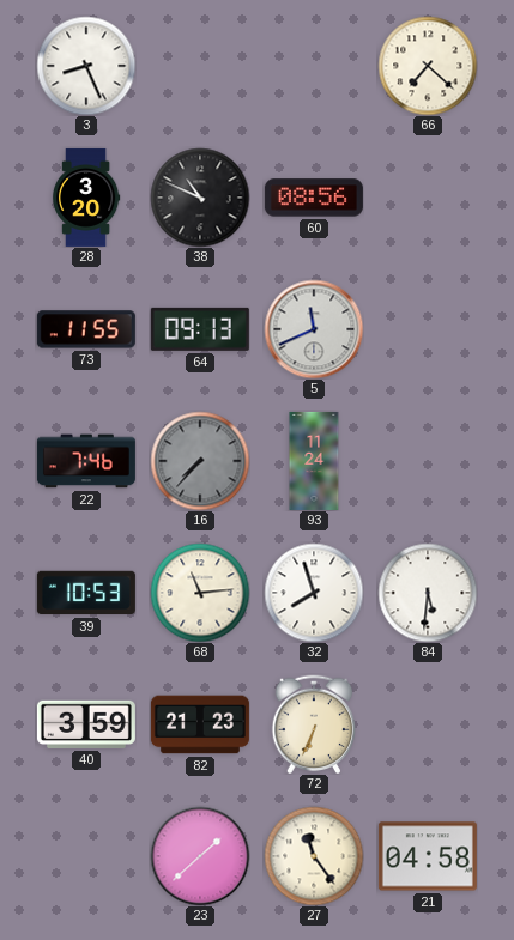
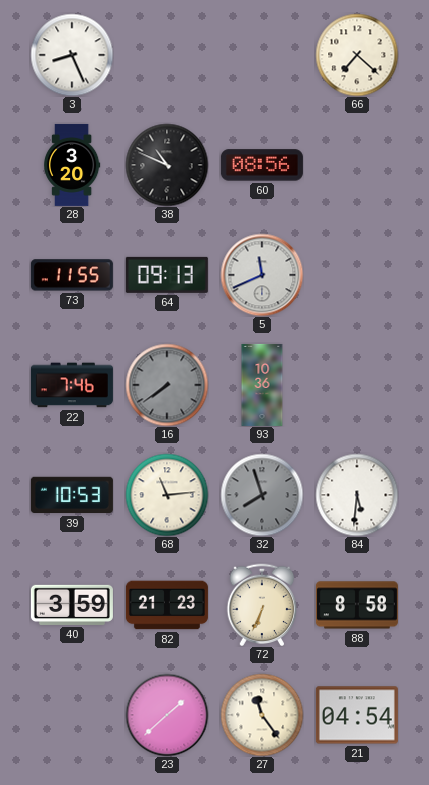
16: 7:37 -> 7:39 (167, 385)
93: 11:24 -> 10:36 (262, 385)
32 dial: white -> grey (262, 495)
88: none -> 8:58 (357, 605)
21: 04:58 -> 04:54 (357, 715)
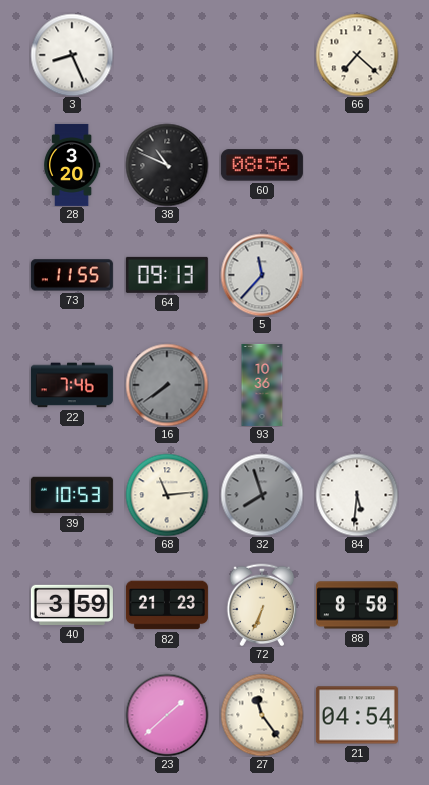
5: 11:41 -> 11:37 (262, 275)
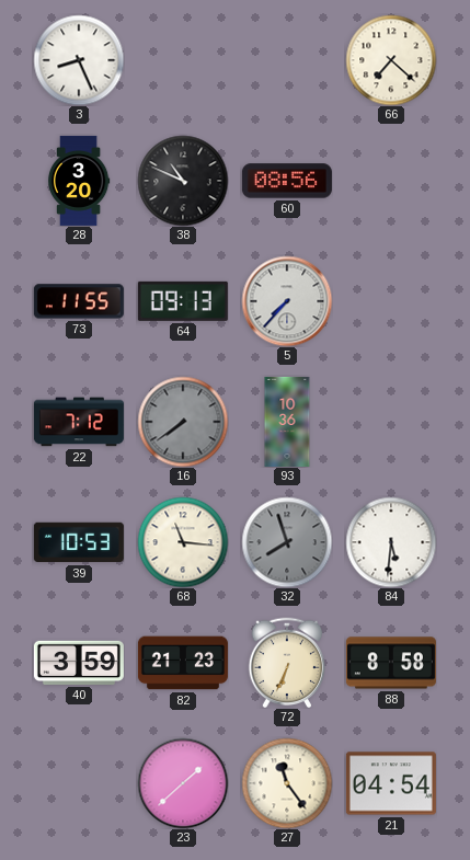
5: 11:37 -> 7:37 (287, 301)
22: 7:46 -> 7:12 (79, 422)
68: 11:14 -> 11:16 (183, 542)
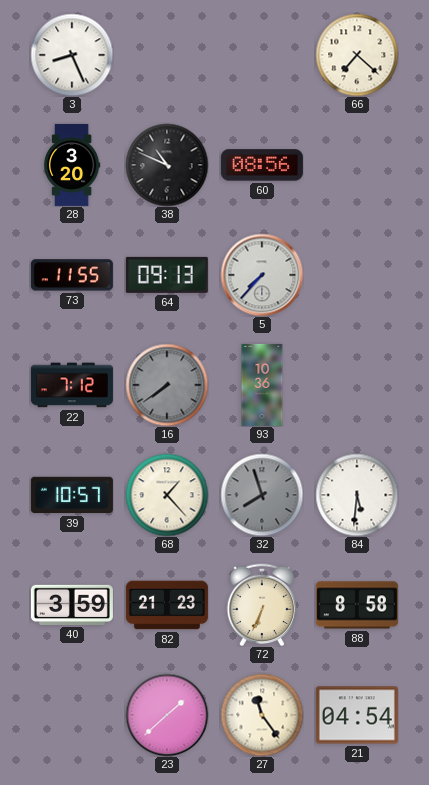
39: 10:53 -> 10:57 (72, 495)
68: 11:16 -> 1:23 (167, 495)
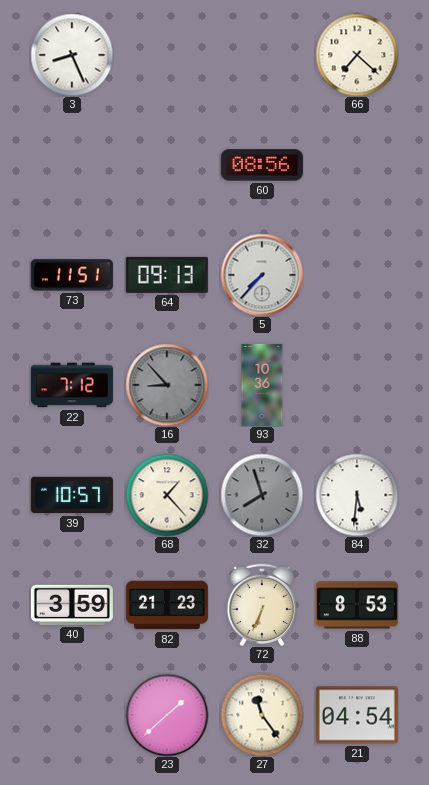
28: 3:20 -> none (72, 165)
38: 10:49 -> none (167, 165)
73: 11:55 -> 11:51 (72, 275)
16: 7:39 -> 8:53 (167, 385)
88: 8:58 -> 8:53 (357, 605)
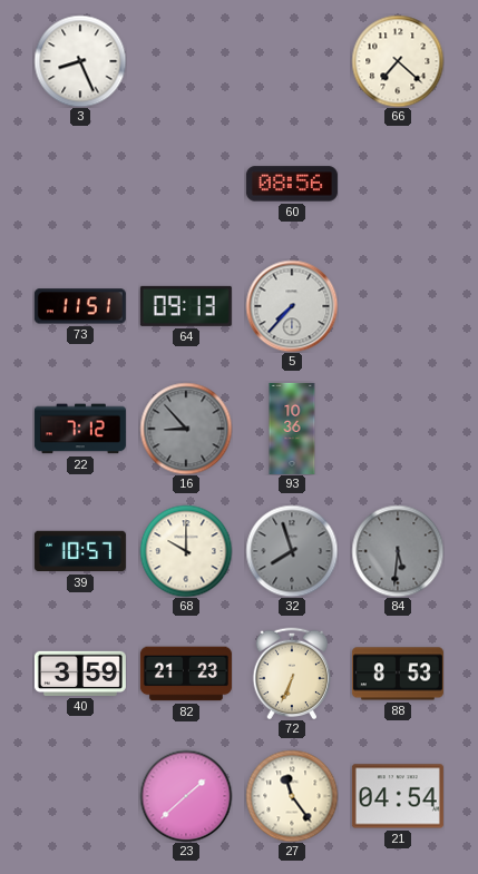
68: 1:23 -> 10:00 (186, 551)
84 dial: white -> grey (398, 551)
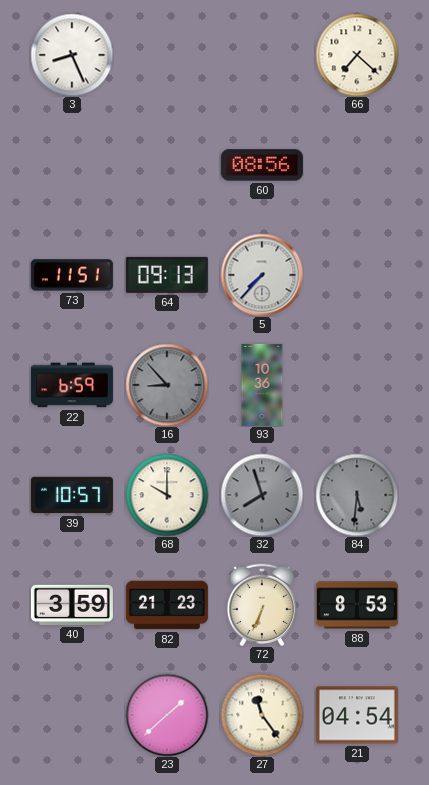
22: 7:12 -> 6:59 (72, 385)
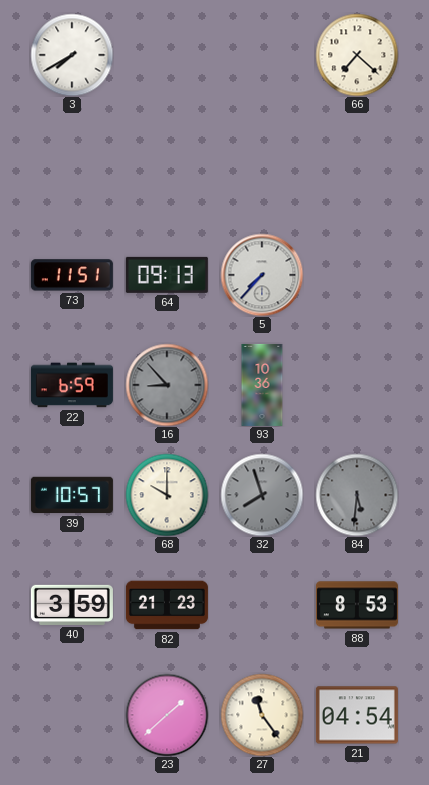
3: 8:26 -> 7:40 (72, 55)
60: 08:56 -> none (262, 165)
72: 6:34 -> none (262, 605)
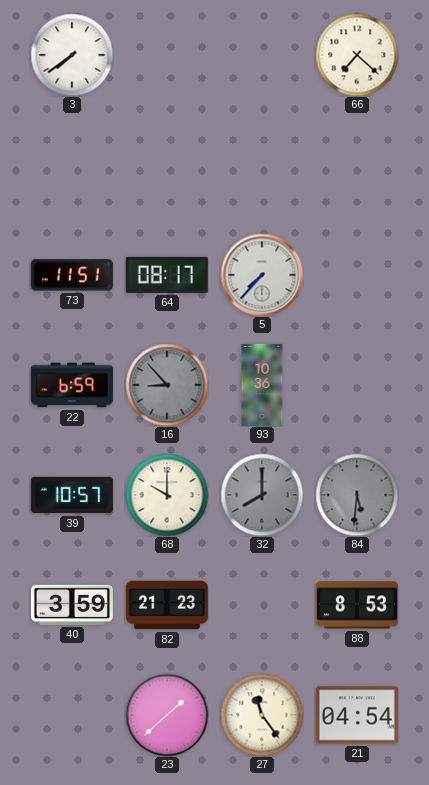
3: 7:40 -> 7:39 (72, 55)
64: 09:13 -> 08:17 (167, 275)
32: 7:57 -> 8:00 (262, 495)
